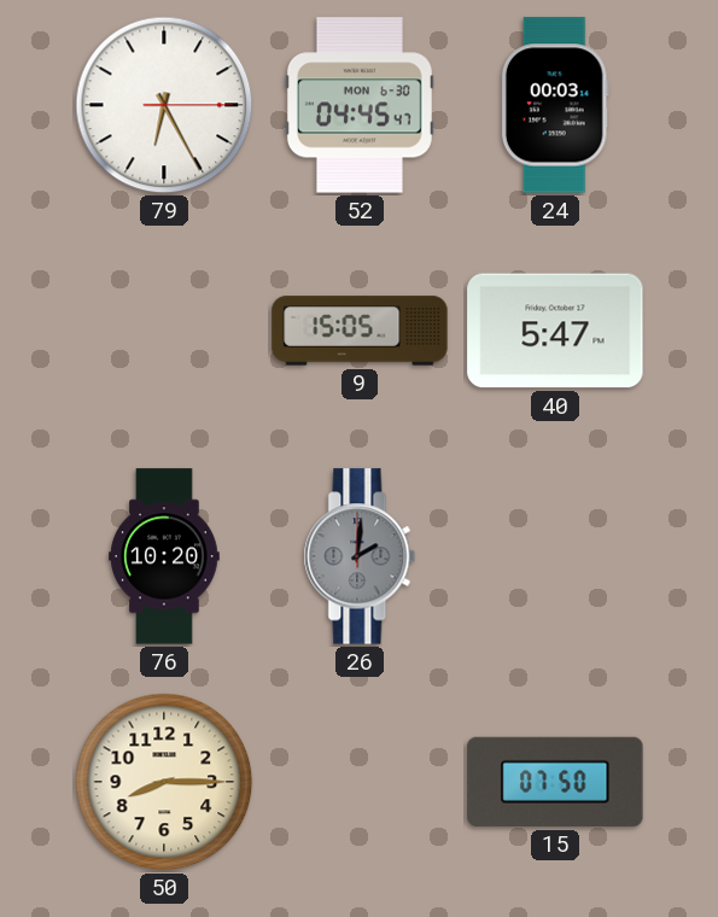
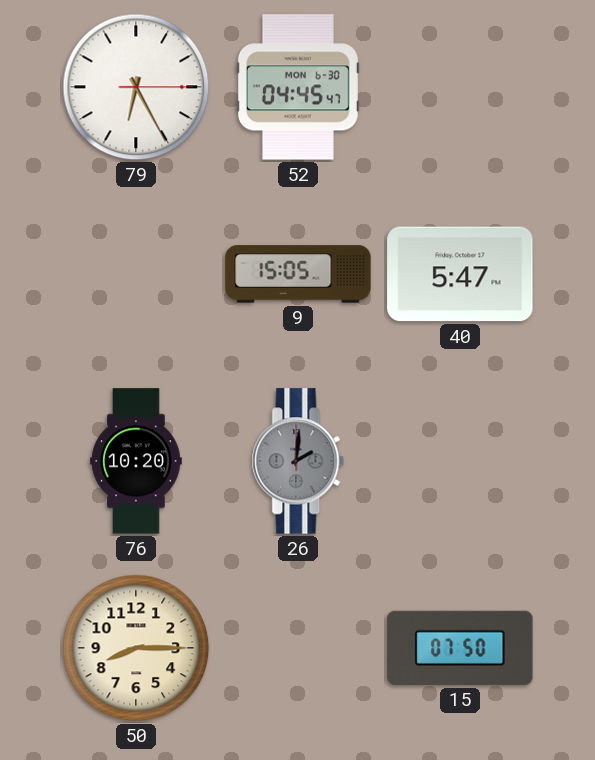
24: 00:03 -> none (555, 105)
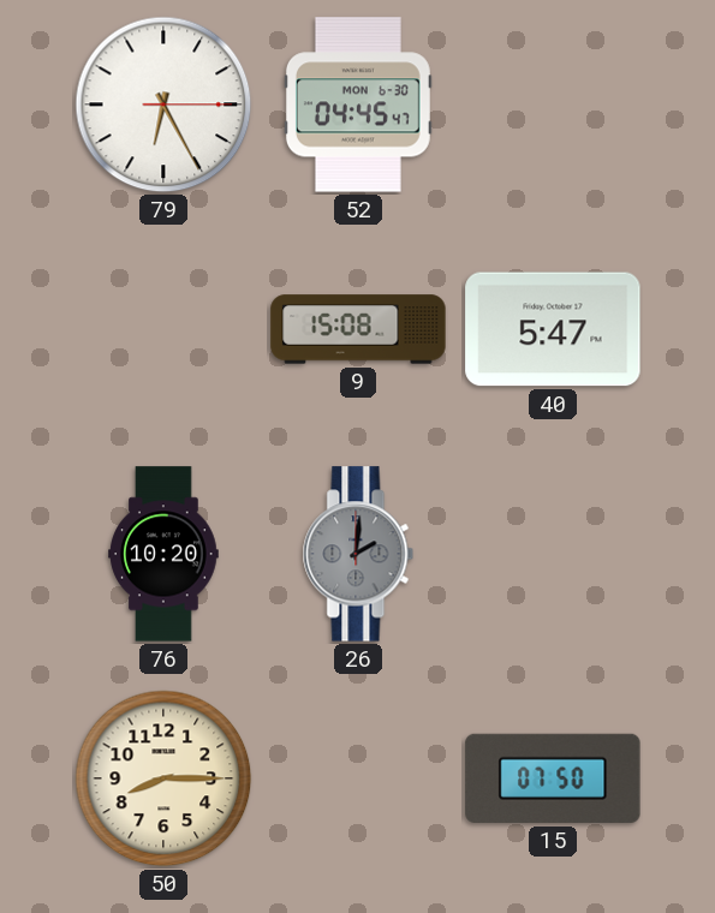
9: 15:05 -> 15:08 (358, 329)
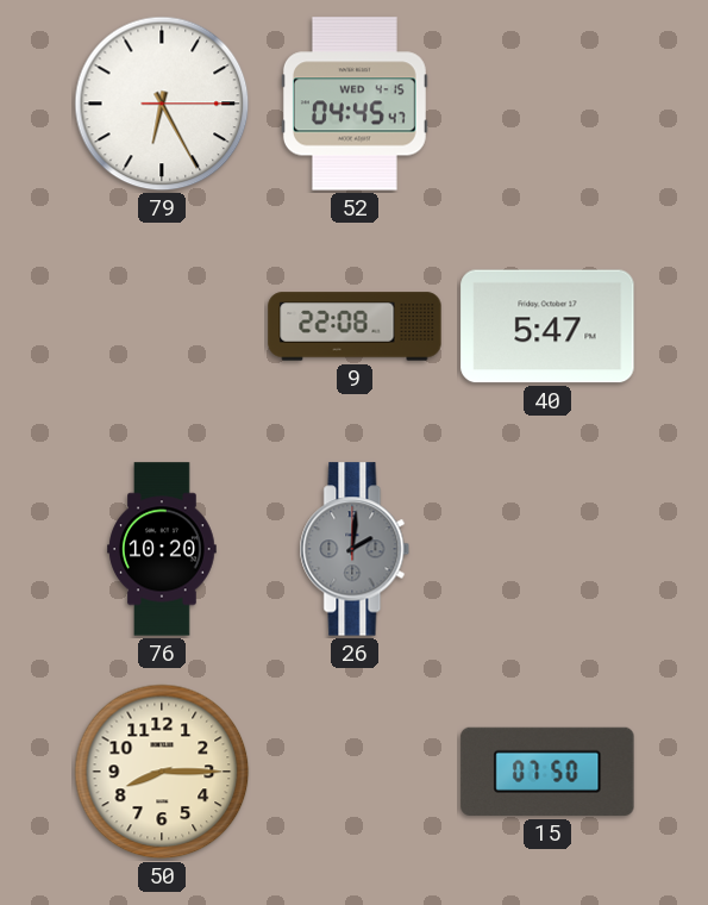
52 date: MON 6-30 -> WED 4-15 (355, 104)
9: 15:08 -> 22:08 (355, 326)
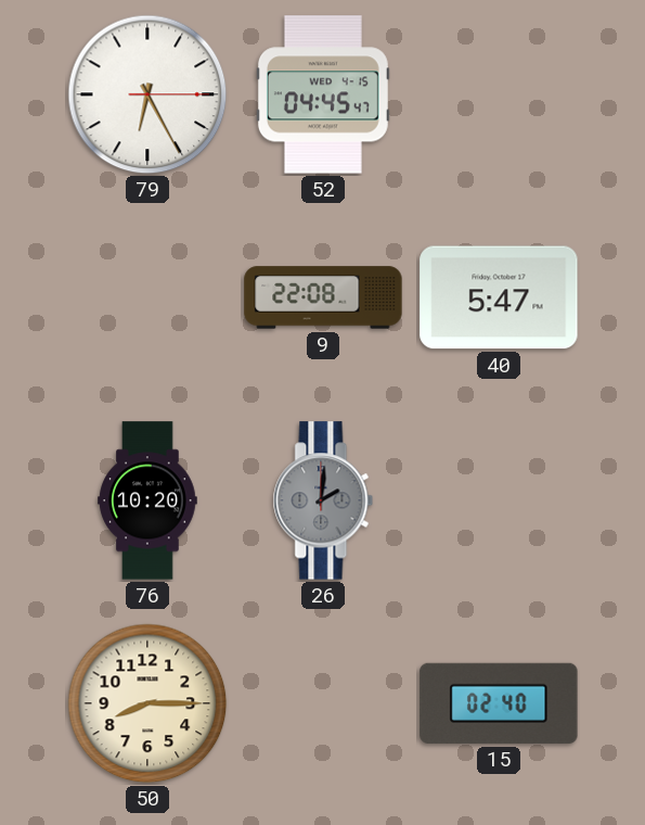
15: 07:50 -> 02:40 (499, 703)
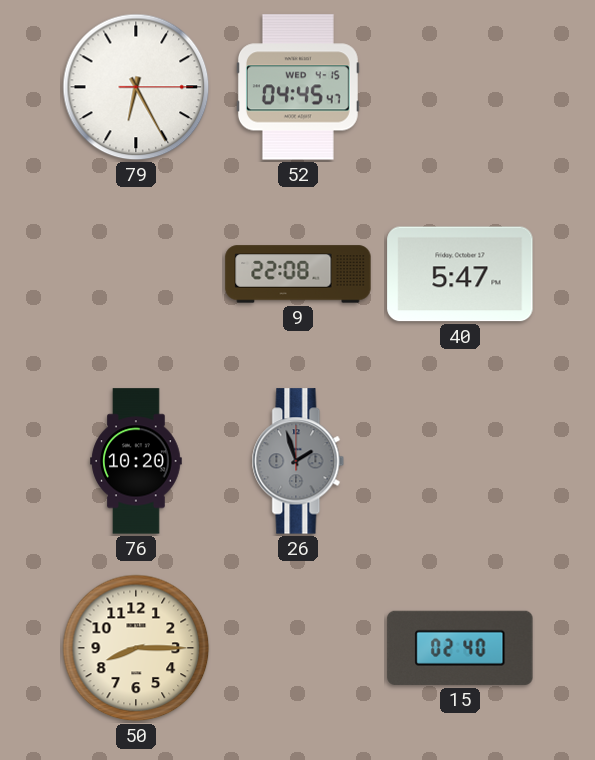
26: 2:01 -> 1:57 (298, 461)
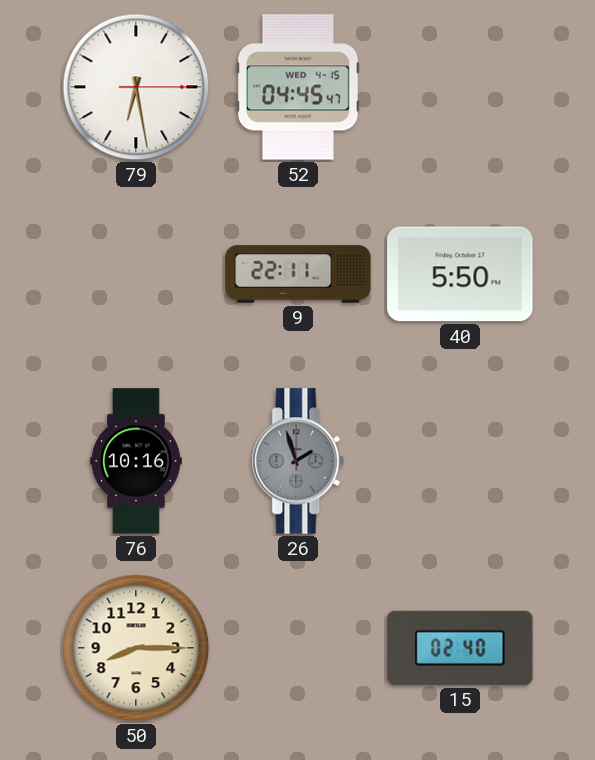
79: 6:25 -> 6:28 (136, 87)
9: 22:08 -> 22:11 (298, 274)
40: 5:47 -> 5:50 (460, 274)
76: 10:20 -> 10:16 (136, 461)
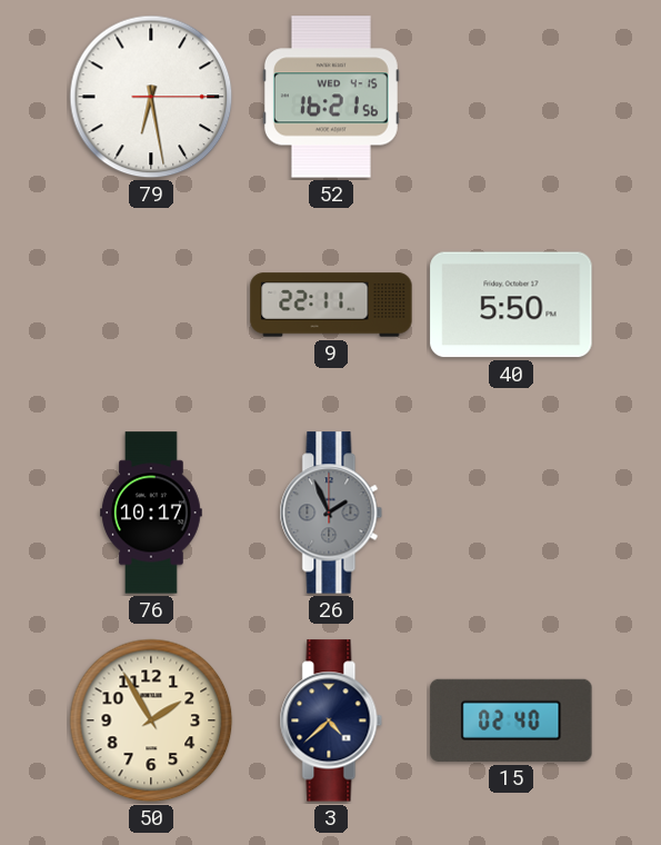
52: 04:45 -> 16:21 (331, 97)
76: 10:16 -> 10:17 (151, 513)
26: 1:57 -> 1:56 (331, 513)
50: 8:15 -> 1:55 (151, 720)
3: none -> 4:38 (331, 720)
